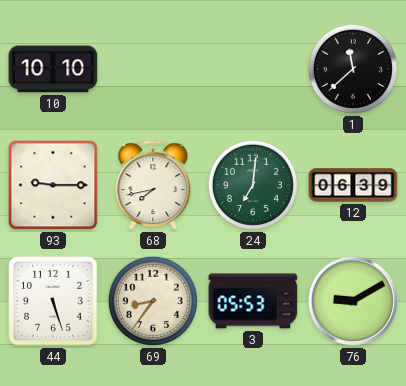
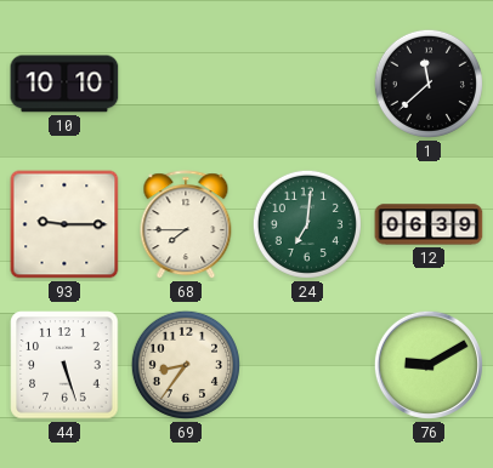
68: 7:43 -> 7:45 (186, 226)
3: 05:53 -> none (253, 301)
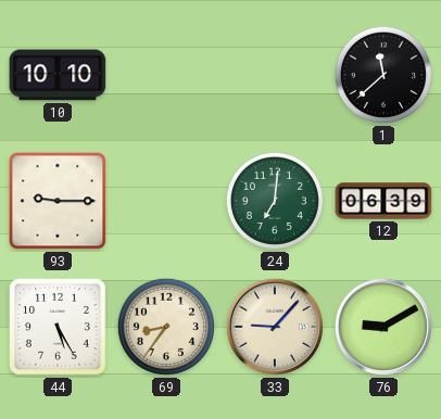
68: 7:45 -> none (186, 226)
44: 5:27 -> 5:25 (58, 327)
33: none -> 9:07 (275, 327)
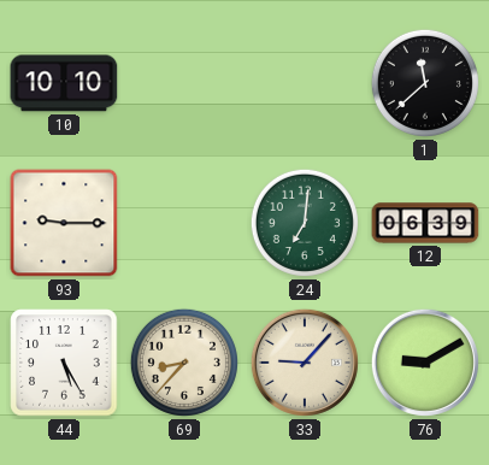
69: 8:36 -> 8:37 (184, 363)
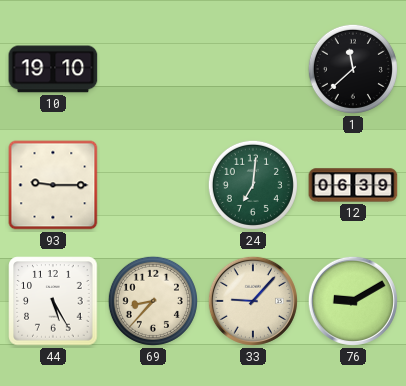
10: 10:10 -> 19:10 (53, 69)
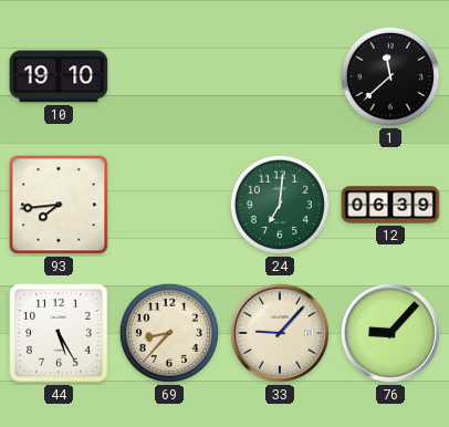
93: 9:15 -> 7:44 (59, 205)
76: 9:10 -> 9:07 (390, 333)
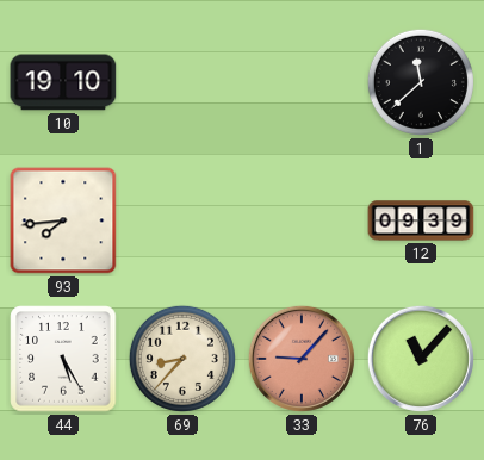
24: 7:01 -> none (280, 205)
12: 06:39 -> 09:39 (421, 220)
33 dial: cream -> salmon (302, 359)
76: 9:07 -> 11:07 (421, 359)
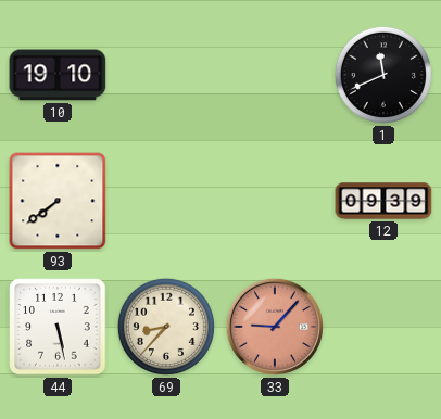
1: 11:38 -> 11:41 (383, 75)
93: 7:44 -> 7:39 (58, 201)
44: 5:25 -> 5:28 (58, 327)
76: 11:07 -> none (421, 359)
